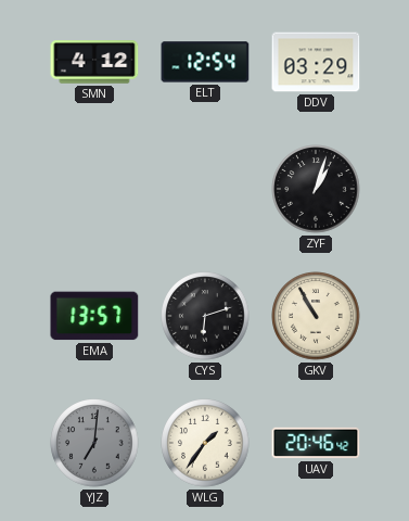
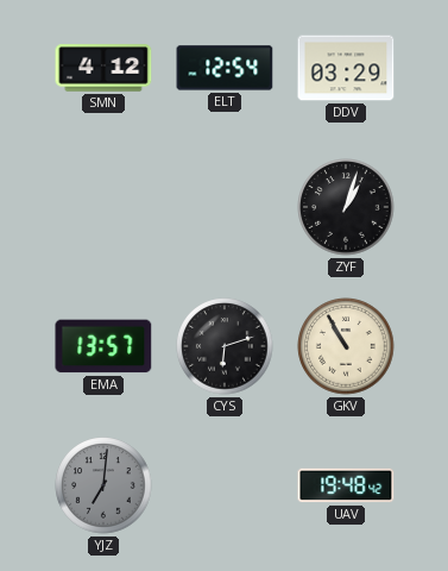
WLG: 1:36 -> none (205, 443)
UAV: 20:46 -> 19:48 (346, 485)
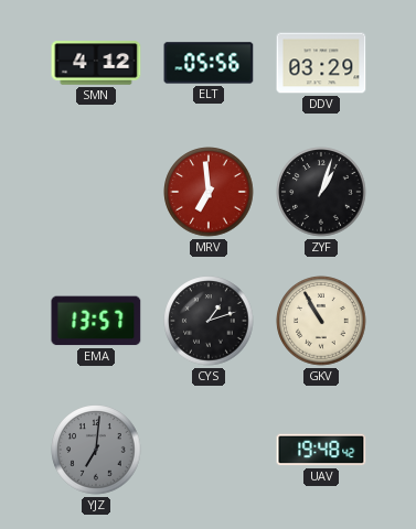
ELT: 12:54 -> 05:56 (209, 63)
MRV: none -> 6:59 (209, 192)
CYS: 6:12 -> 1:12 (209, 321)
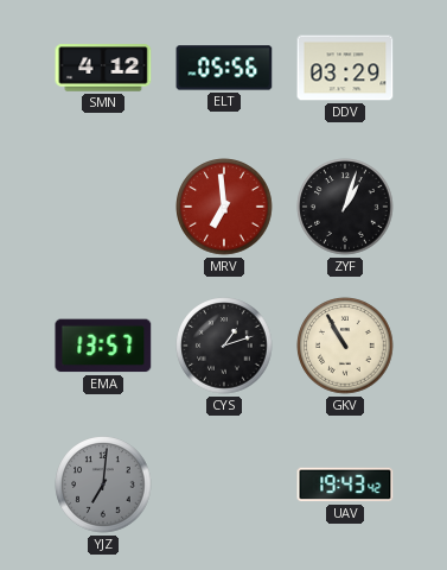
UAV: 19:48 -> 19:43 (345, 484)
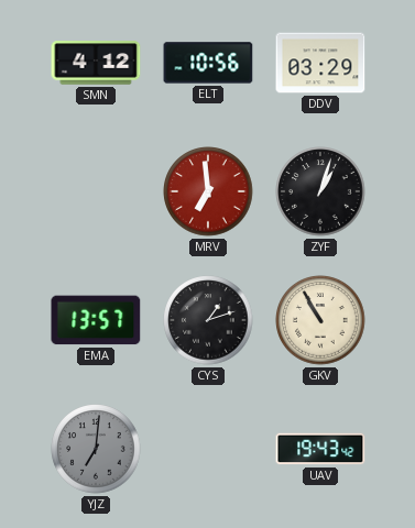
ELT: 05:56 -> 10:56 (208, 63)
